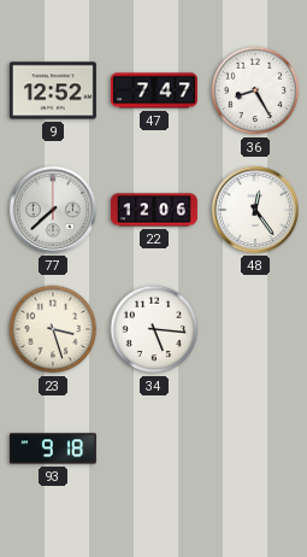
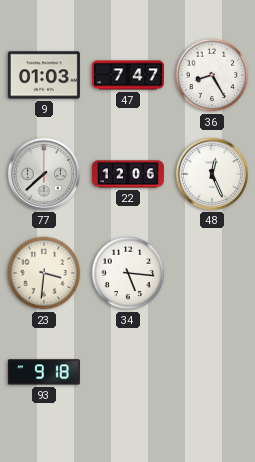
9: 12:52 -> 01:03 (44, 75)
48: 12:24 -> 12:26 (212, 174)
23: 3:27 -> 3:31 (44, 273)
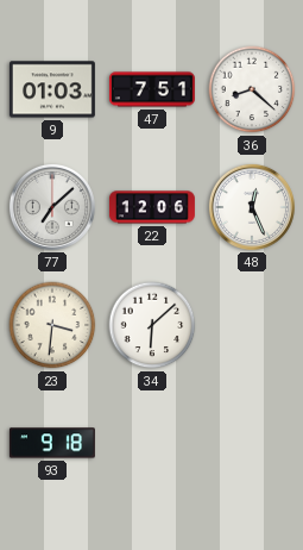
47: 7:47 -> 7:51 (152, 89)
36: 8:25 -> 8:22 (252, 89)
77: 7:38 -> 7:08 (52, 207)
34: 5:16 -> 6:08 (152, 325)
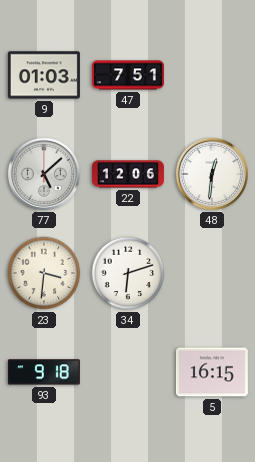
36: 8:22 -> none (252, 89)
77: 7:08 -> 5:08 (44, 174)
48: 12:26 -> 12:31 (212, 174)
34: 6:08 -> 6:12 (128, 273)
5: none -> 16:15 (212, 372)
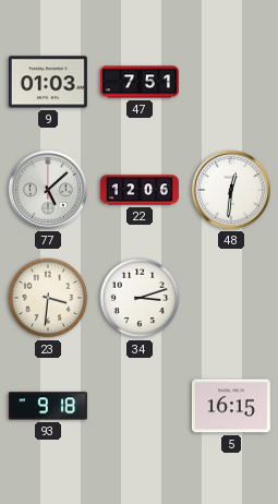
34: 6:12 -> 3:12 (140, 298)
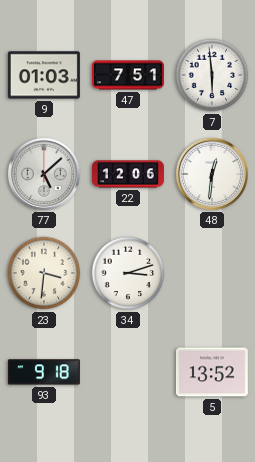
7: none -> 5:59 (212, 75)
5: 16:15 -> 13:52 (212, 372)
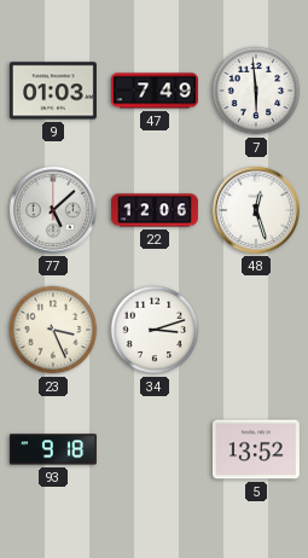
47: 7:51 -> 7:49 (155, 91)
48: 12:31 -> 12:27 (256, 210)
23: 3:31 -> 3:26 (53, 330)
